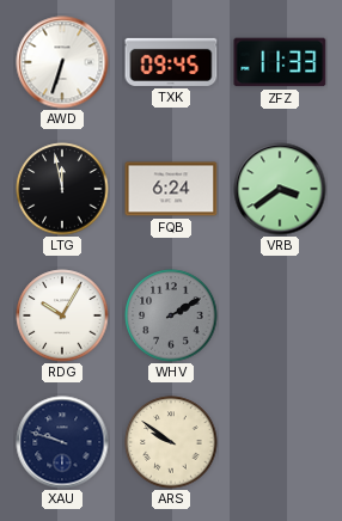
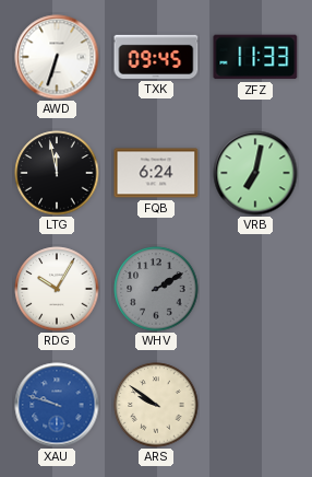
VRB: 3:39 -> 7:02 (255, 173)
XAU dial: navy -> blue (57, 405)
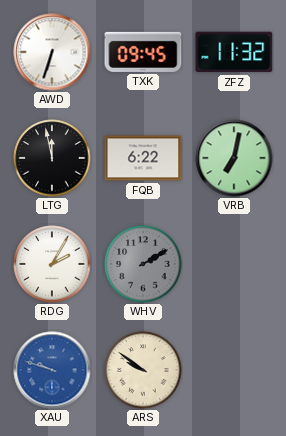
ZFZ: 11:33 -> 11:32 (234, 52)
FQB: 6:24 -> 6:22 (143, 158)
RDG: 10:05 -> 2:05 (52, 264)
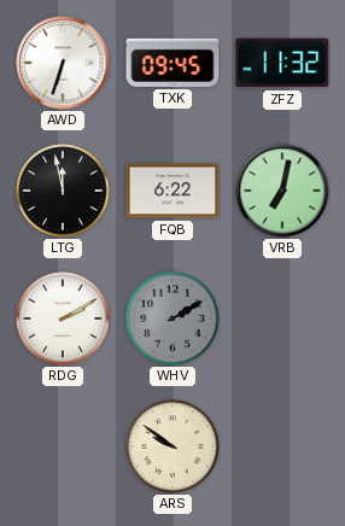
RDG: 2:05 -> 2:10 (63, 318)
XAU: 9:48 -> none (52, 370)
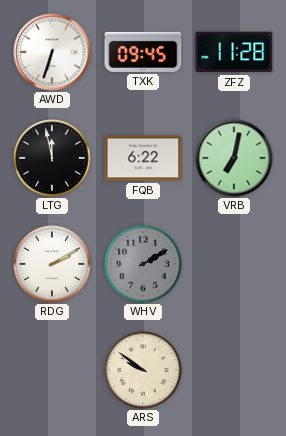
ZFZ: 11:32 -> 11:28 (234, 52)
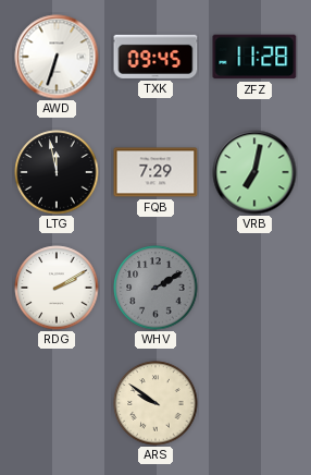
FQB: 6:22 -> 7:29 (155, 172)
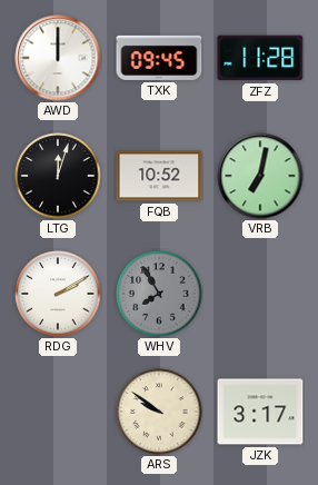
AWD: 6:33 -> 12:00 (58, 58)
LTG: 11:58 -> 12:03 (58, 176)
FQB: 7:29 -> 10:52 (159, 176)
WHV: 2:10 -> 7:55 (159, 294)
JZK: none -> 3:17 (260, 412)
